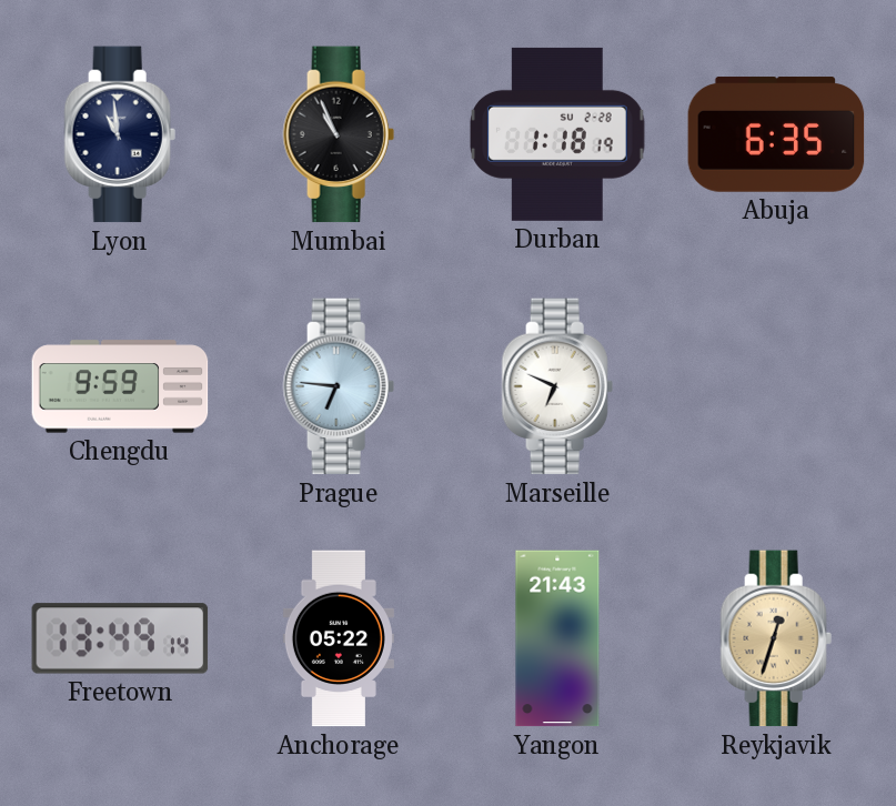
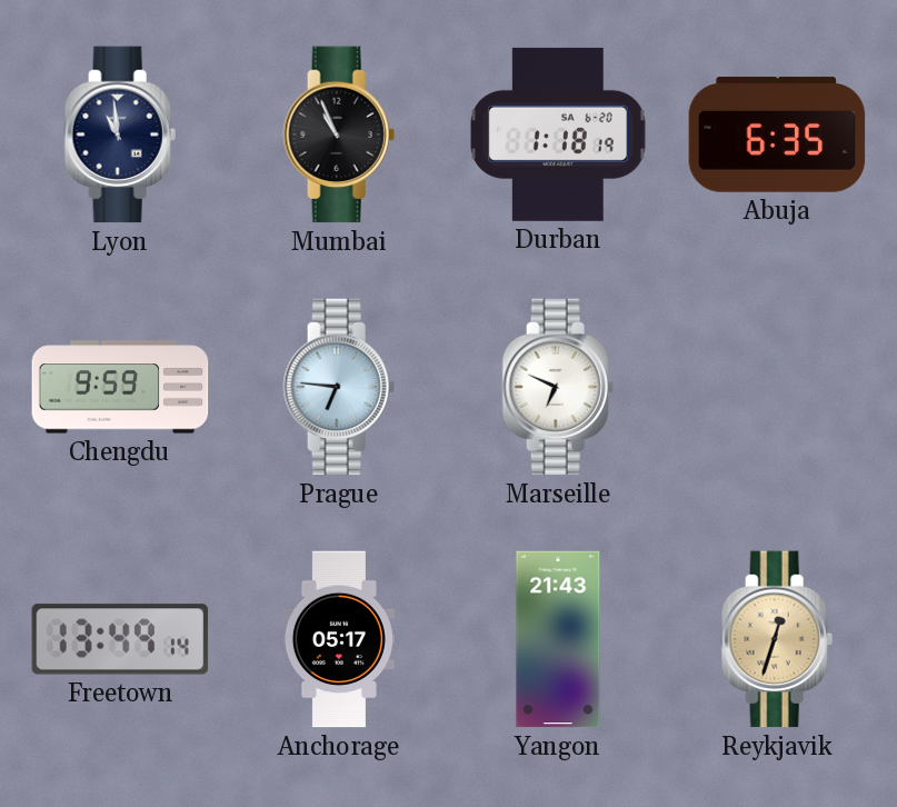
Durban date: SU 2-28 -> SA 6-20 (559, 134)
Anchorage: 05:22 -> 05:17 (339, 639)
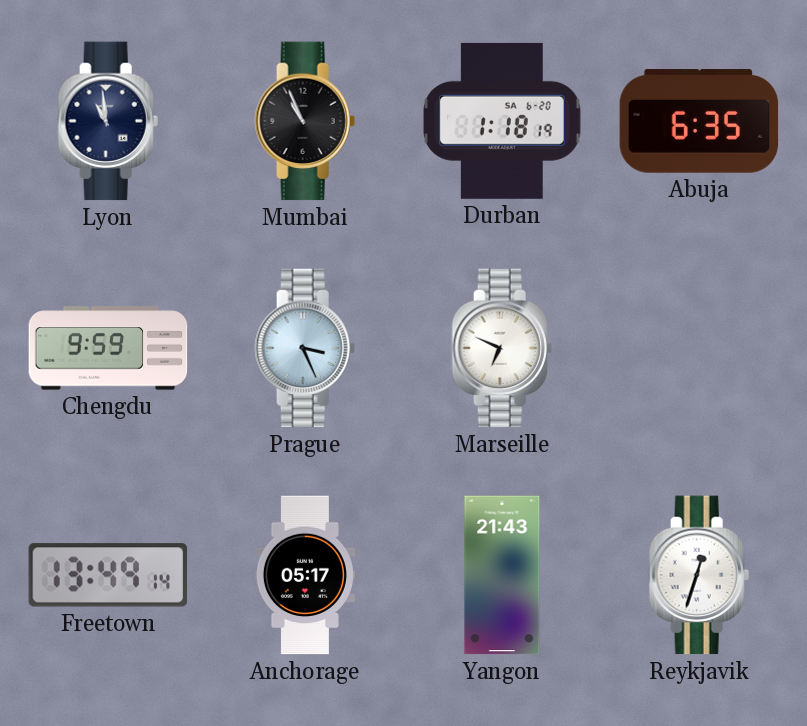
Prague: 6:46 -> 3:26 (305, 348)
Reykjavik dial: champagne -> white (699, 575)
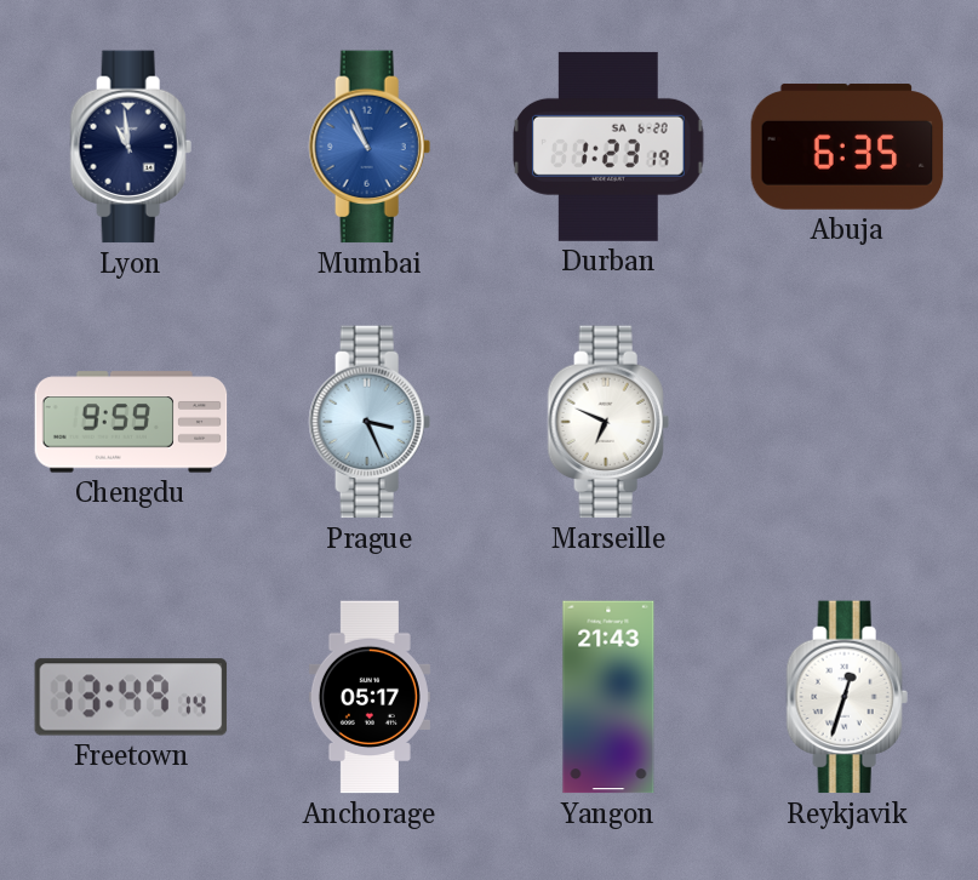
Mumbai dial: black -> blue (370, 147)
Durban: 1:18 -> 1:23 (610, 147)
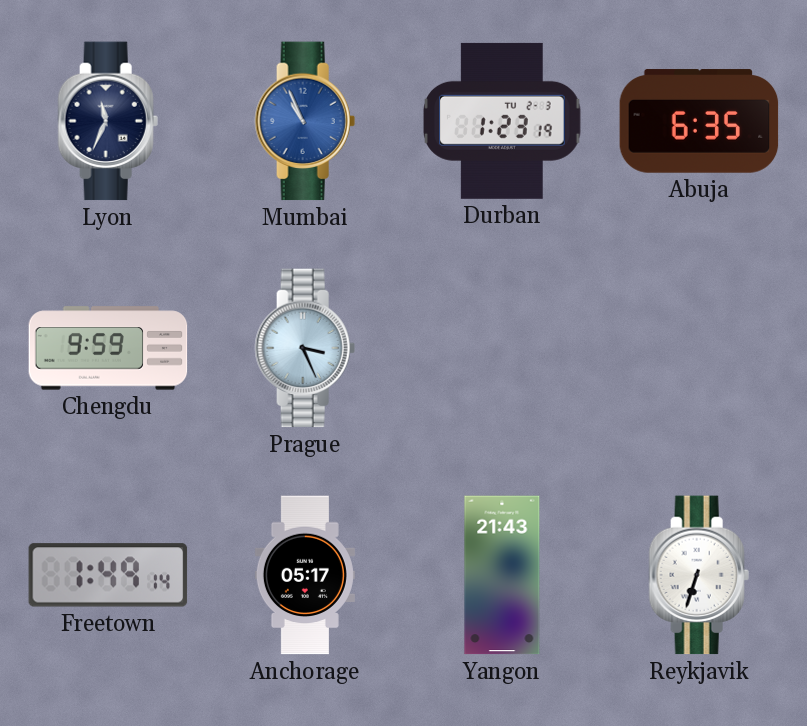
Lyon: 10:59 -> 11:34 (108, 121)
Durban date: SA 6-20 -> TU 2-3 (503, 121)
Marseille: 6:49 -> none (608, 422)
Freetown: 13:49 -> 1:49 (108, 575)
Reykjavik: 12:33 -> 6:33 (699, 575)
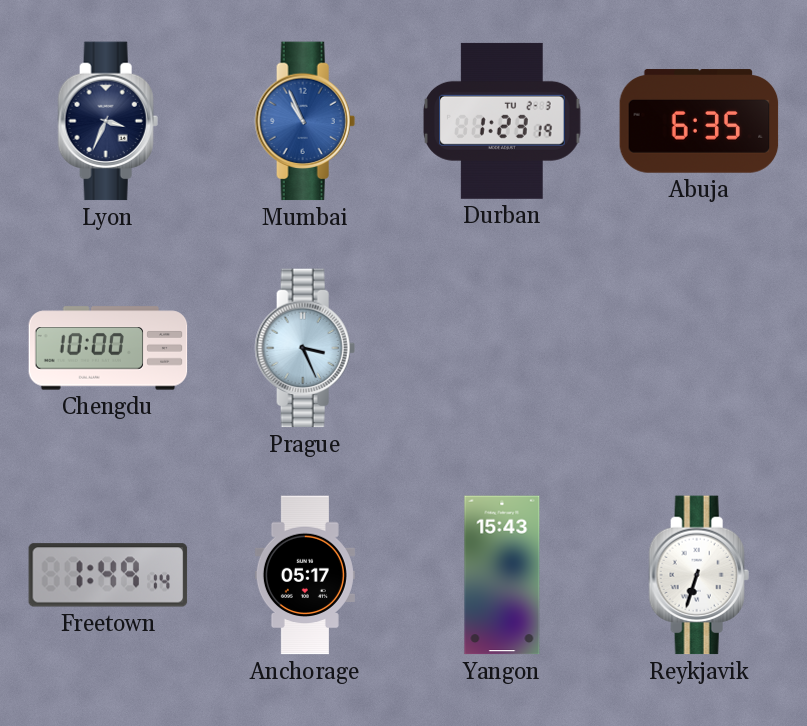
Lyon: 11:34 -> 3:34 (108, 121)
Chengdu: 9:59 -> 10:00 (108, 348)
Yangon: 21:43 -> 15:43 (502, 575)
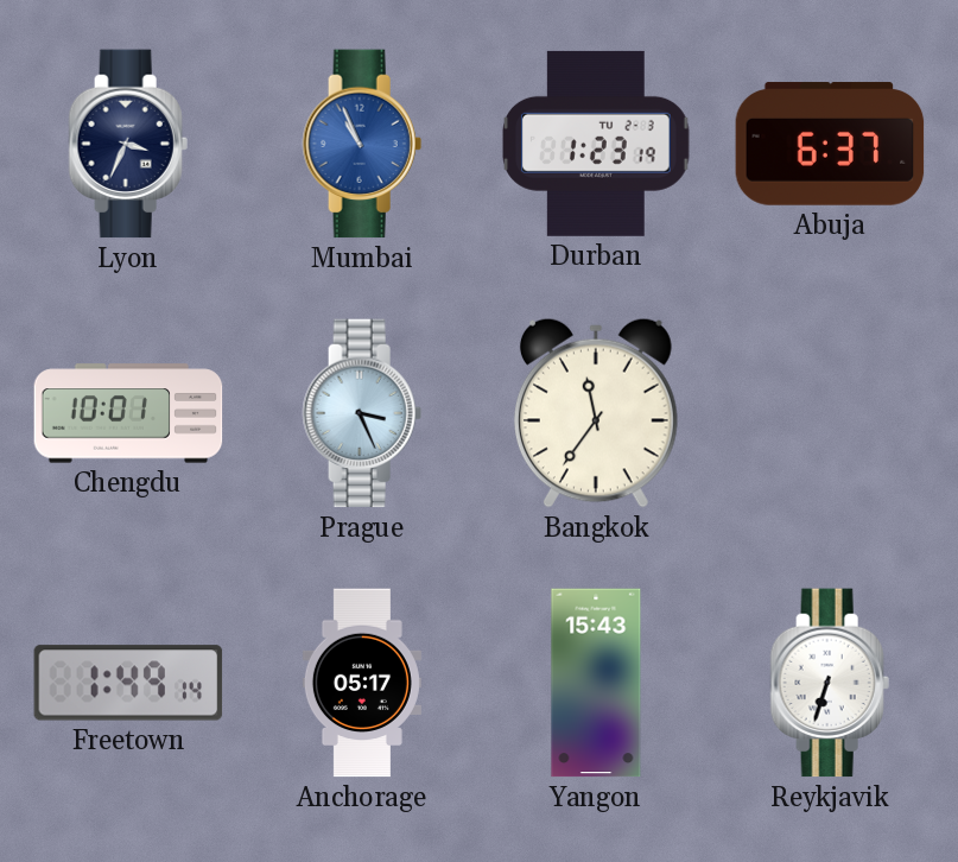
Abuja: 6:35 -> 6:37 (830, 144)
Chengdu: 10:00 -> 10:01 (128, 413)
Bangkok: none -> 11:36 (596, 413)
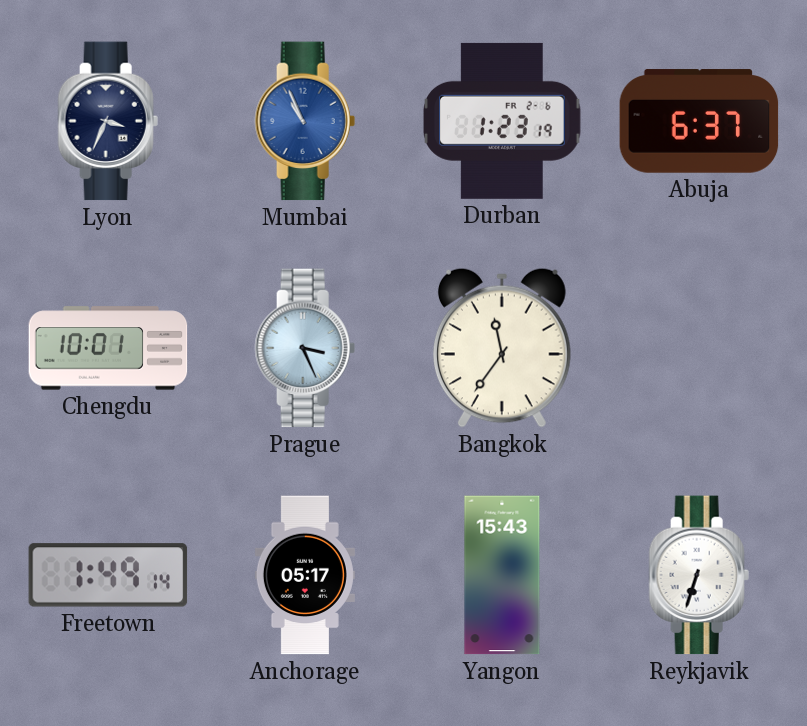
Durban date: TU 2-3 -> FR 2-6 (503, 121)
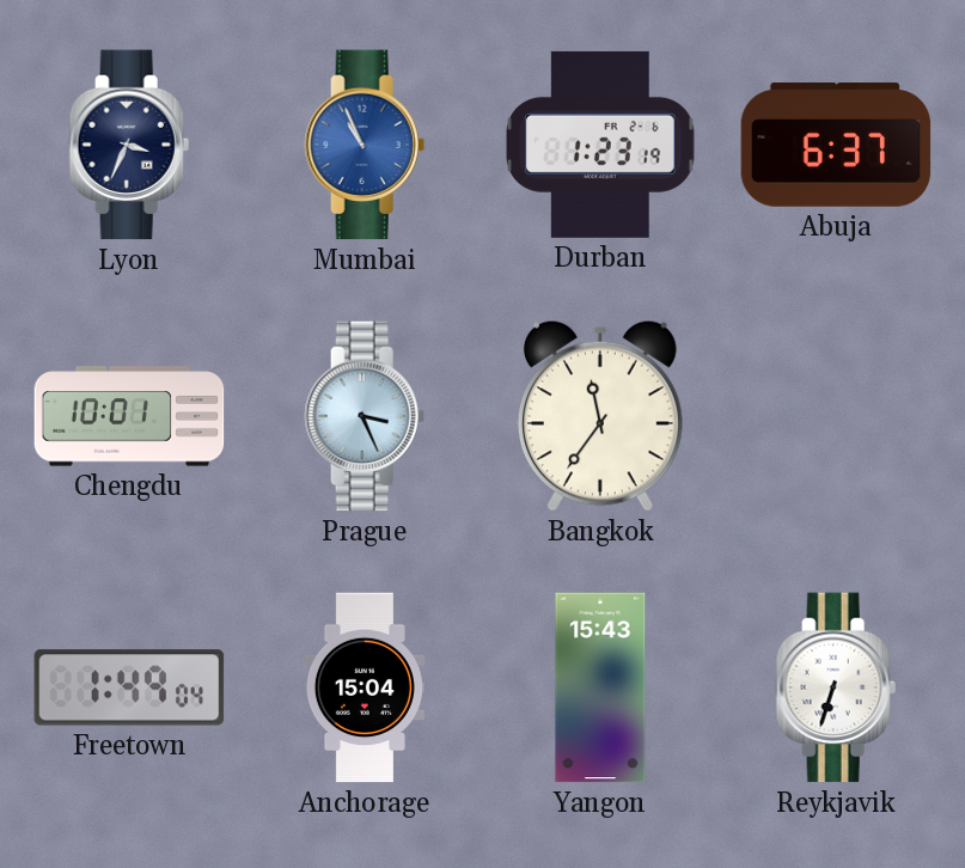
Freetown: 1:49:14 -> 1:49:04 (129, 687)
Anchorage: 05:17 -> 15:04 (365, 687)
